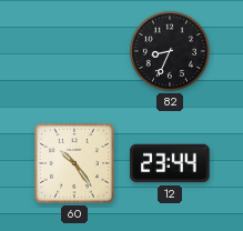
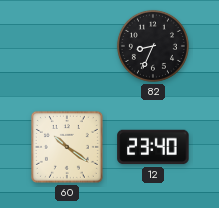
60: 10:24 -> 10:21 (67, 147)
12: 23:44 -> 23:40 (153, 147)
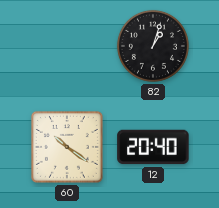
82: 8:34 -> 1:03 (153, 46)
12: 23:40 -> 20:40 (153, 147)
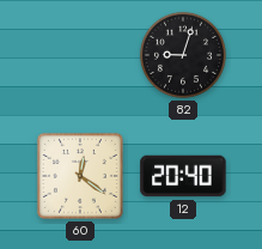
82: 1:03 -> 9:03 (183, 55)
60: 10:21 -> 12:21 (80, 176)
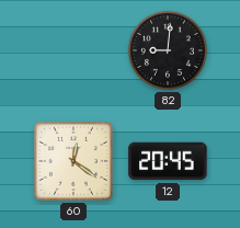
82: 9:03 -> 9:01 (168, 50)
12: 20:40 -> 20:45 (168, 161)
